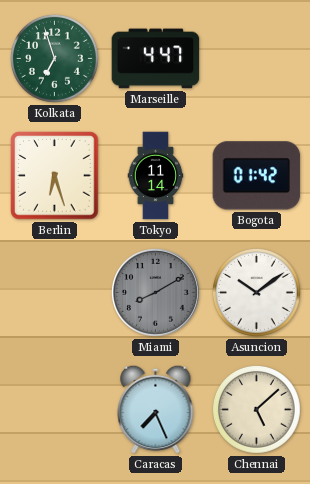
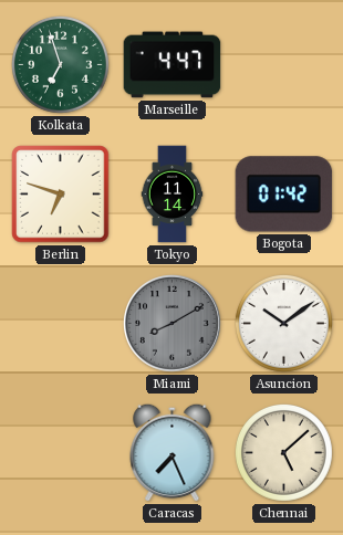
Berlin: 6:27 -> 6:48 (61, 195)
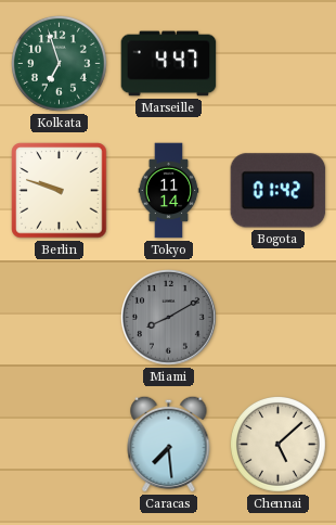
Berlin: 6:48 -> 9:48 (60, 191)
Asuncion: 10:09 -> none (283, 323)
Caracas: 7:26 -> 7:29 (169, 444)
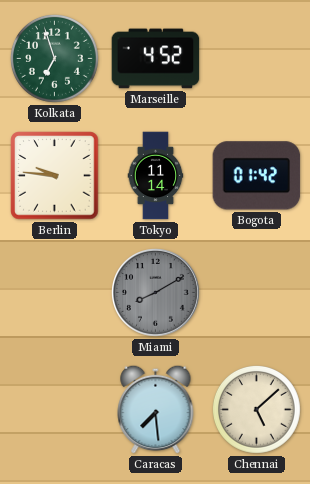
Marseille: 4:47 -> 4:52 (156, 59)
Berlin: 9:48 -> 9:46 (55, 176)
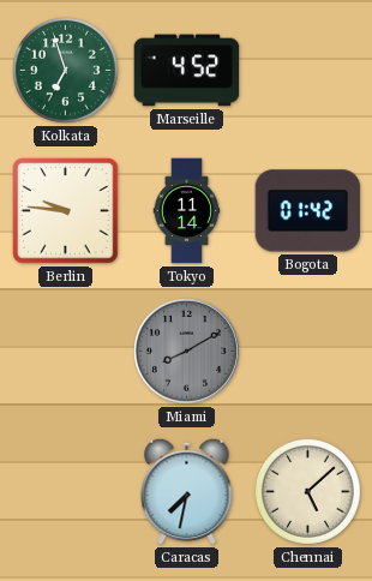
Caracas: 7:29 -> 7:32 (187, 491)
